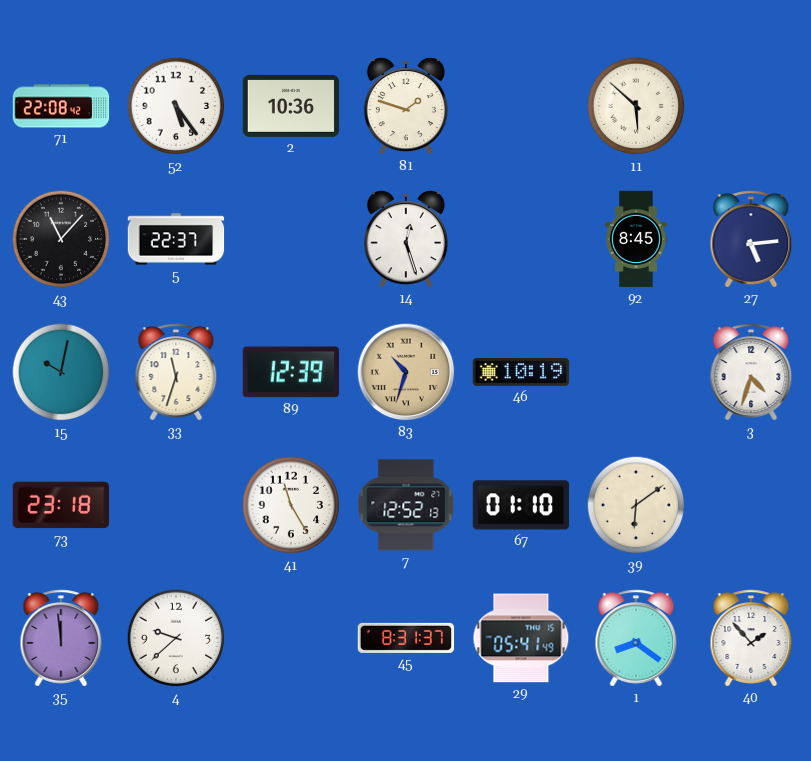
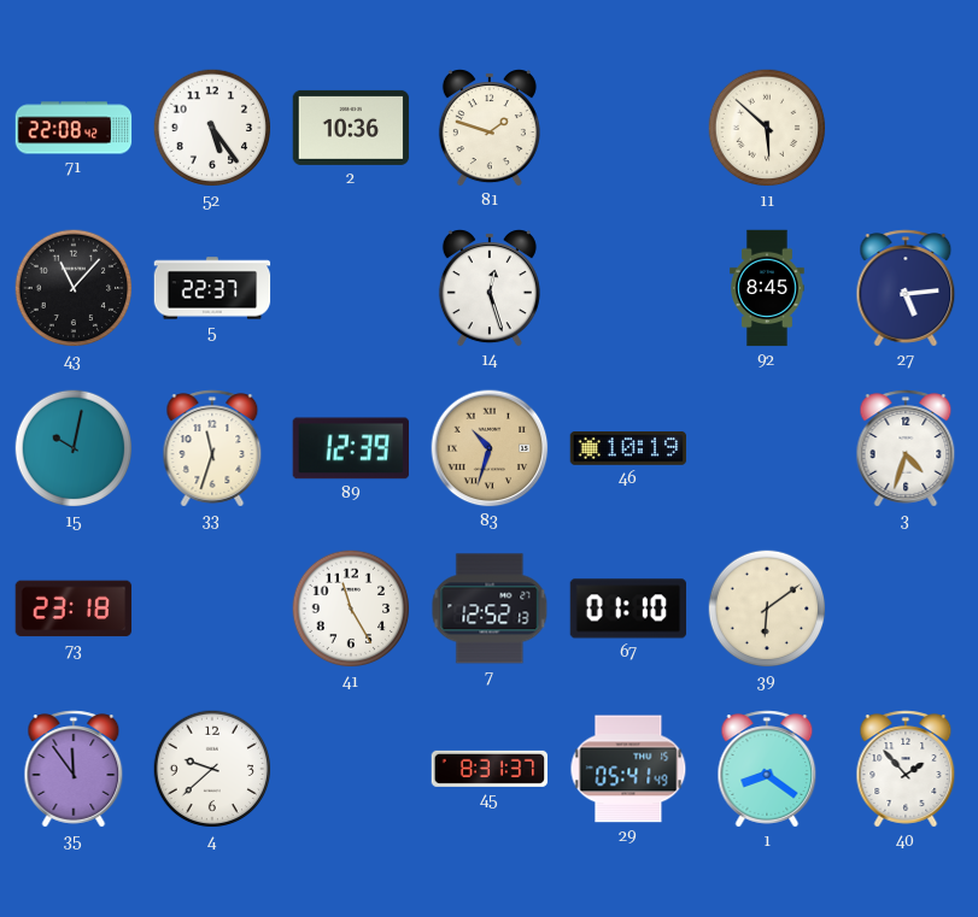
35: 11:59 -> 11:54 (74, 769)
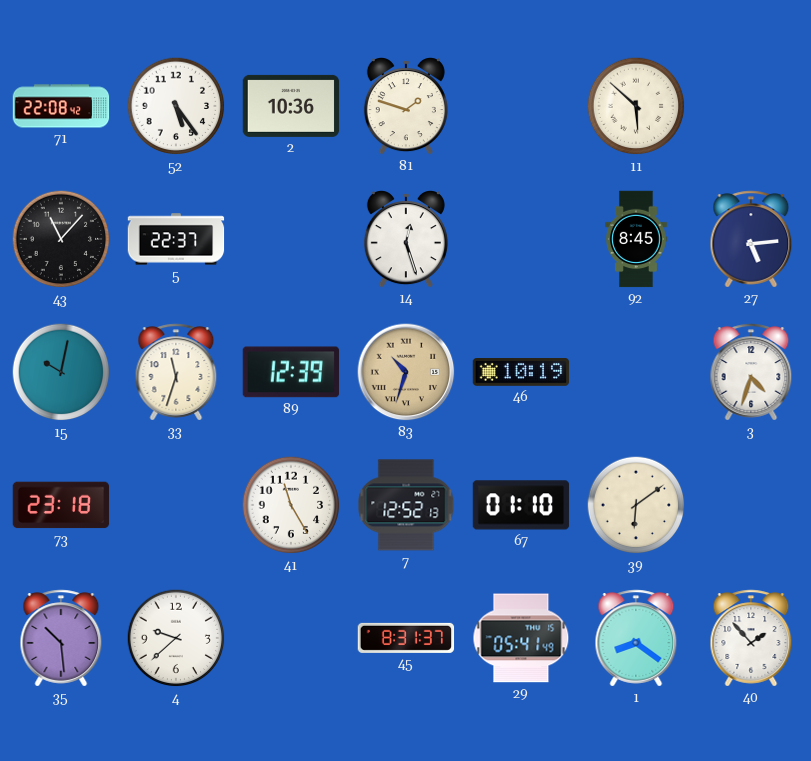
35: 11:54 -> 10:29 (61, 638)
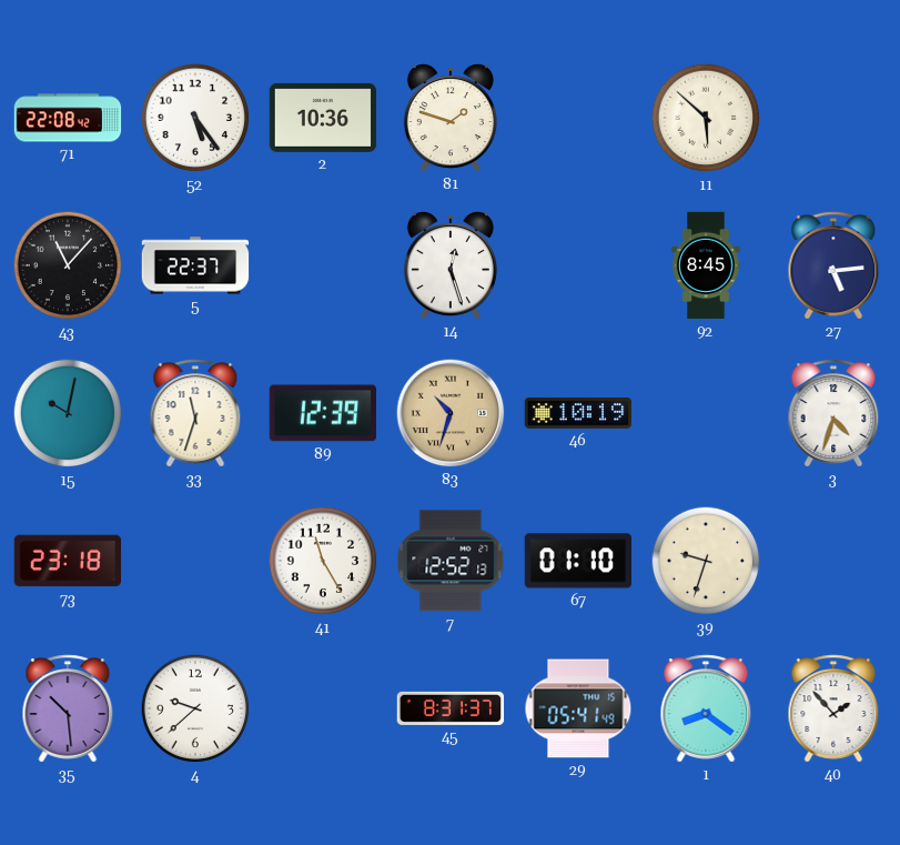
39: 6:09 -> 9:33 (706, 561)
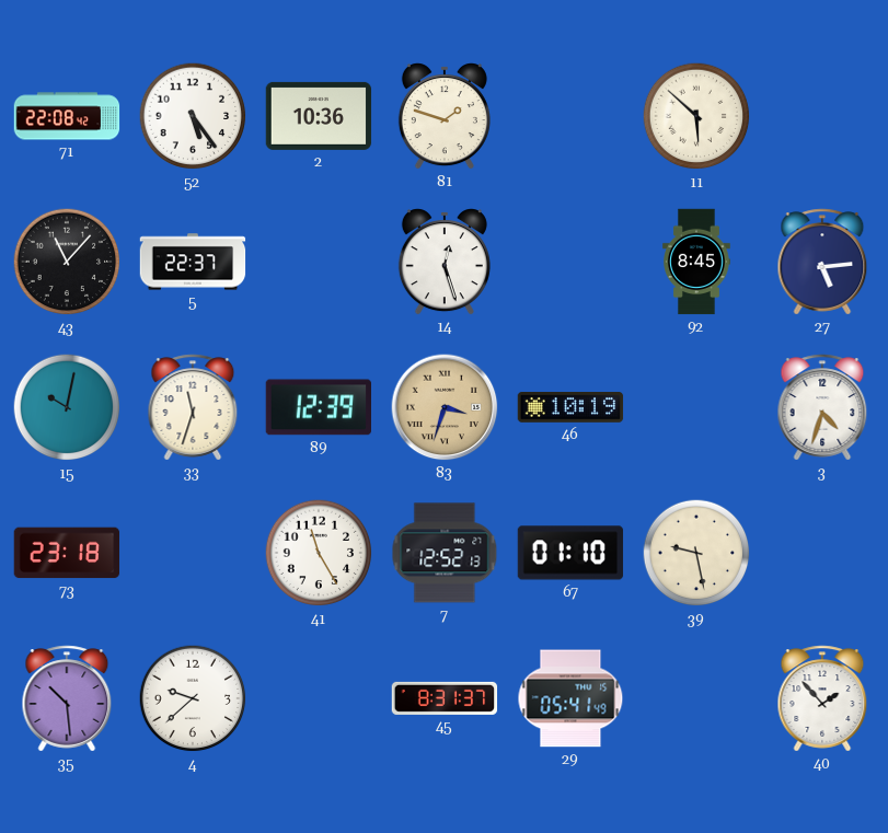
83: 10:33 -> 3:33 (445, 407)
39: 9:33 -> 9:28 (696, 553)
1: 8:21 -> none (706, 708)
